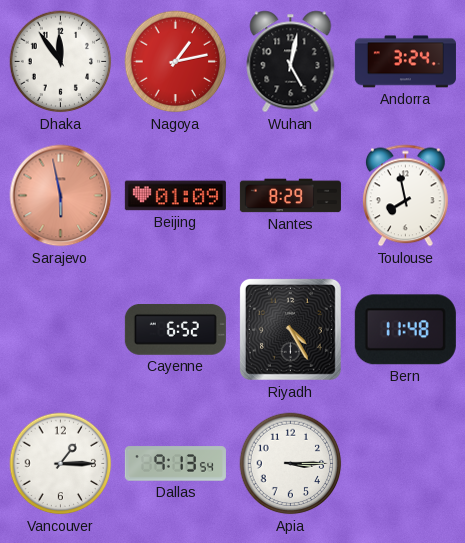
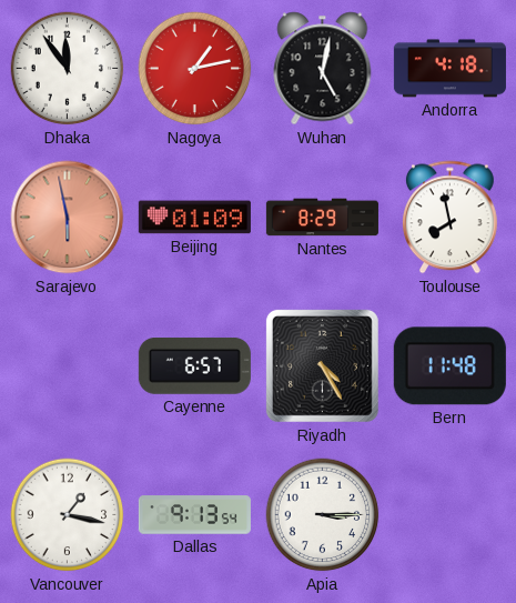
Andorra: 3:24 -> 4:18 (449, 69)
Cayenne: 6:52 -> 6:57 (194, 365)
Vancouver: 1:15 -> 1:17 (68, 515)
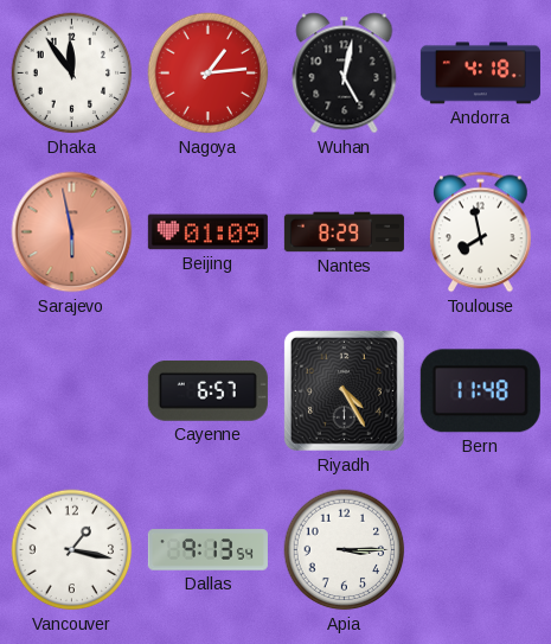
Nagoya: 1:13 -> 1:14 (209, 74)
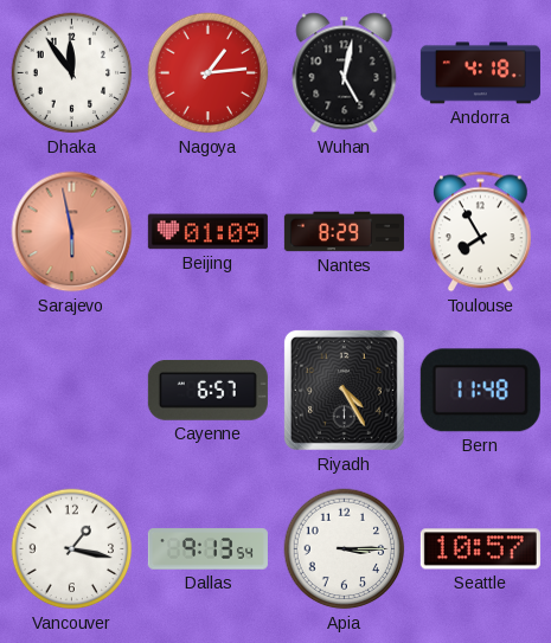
Toulouse: 7:58 -> 7:55 (480, 232)
Seattle: none -> 10:57 (480, 549)
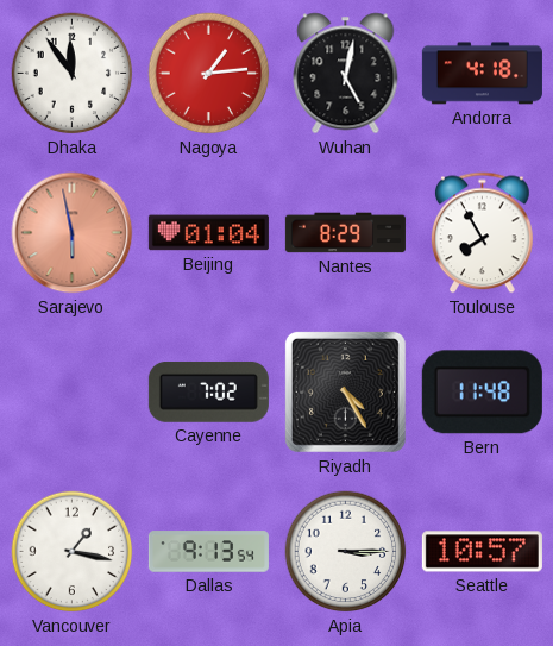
Beijing: 01:09 -> 01:04 (208, 233)
Cayenne: 6:57 -> 7:02 (208, 391)
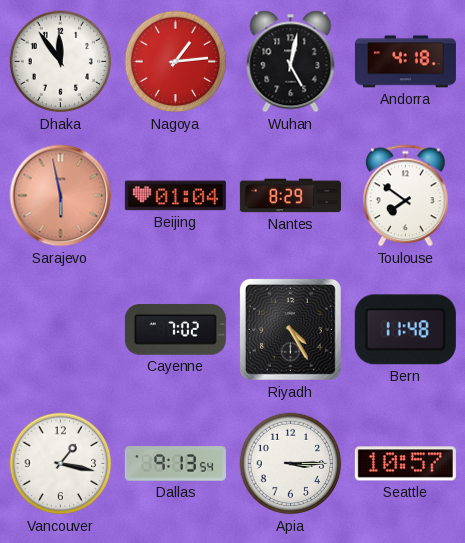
Toulouse: 7:55 -> 7:51 (405, 196)
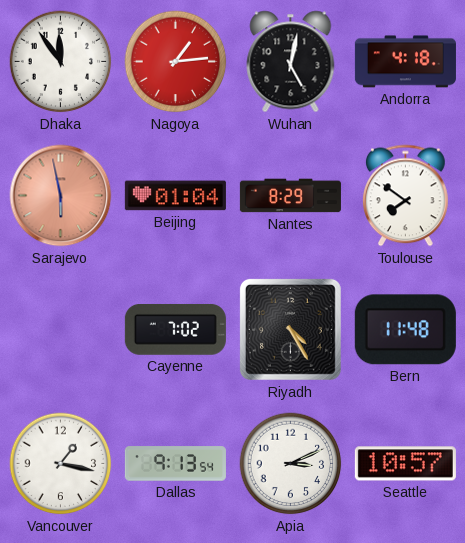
Apia: 3:15 -> 3:11 (291, 464)
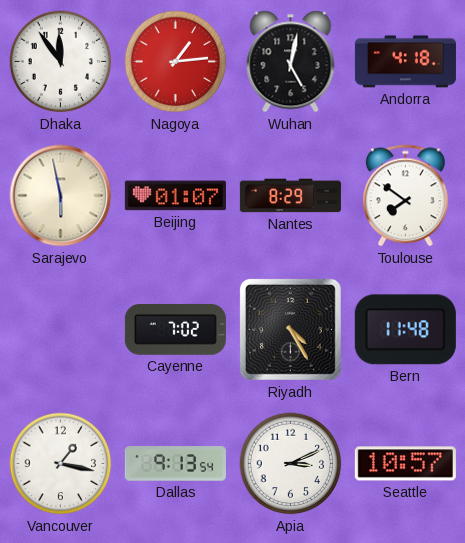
Sarajevo dial: salmon -> cream (61, 196)
Beijing: 01:04 -> 01:07 (175, 196)
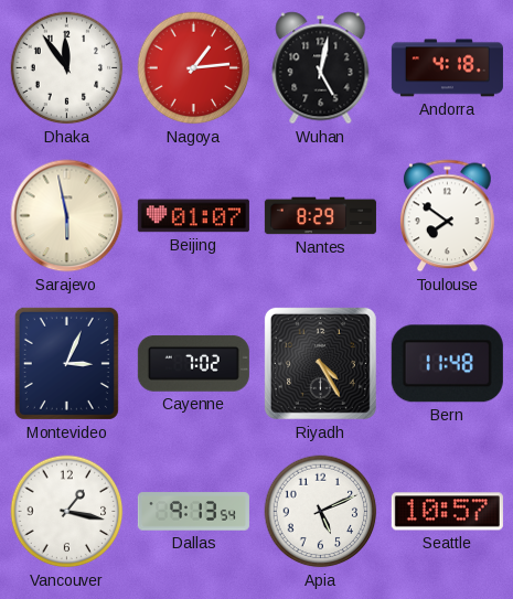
Montevideo: none -> 3:04 (66, 363)
Apia: 3:11 -> 5:11 (321, 512)
